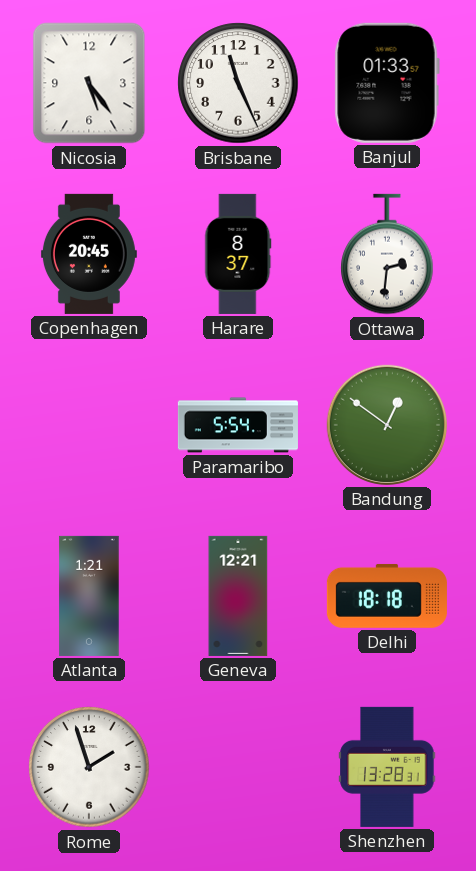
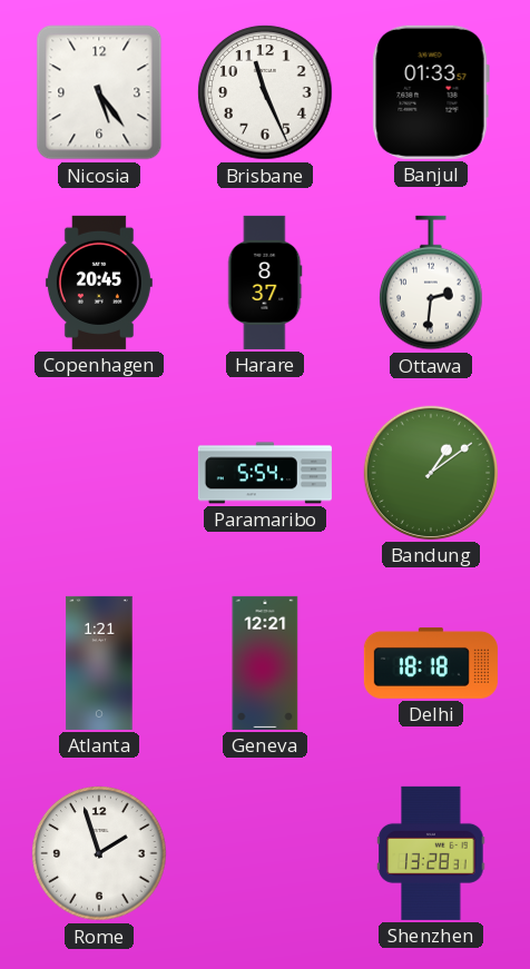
Bandung: 12:51 -> 1:09 (431, 473)
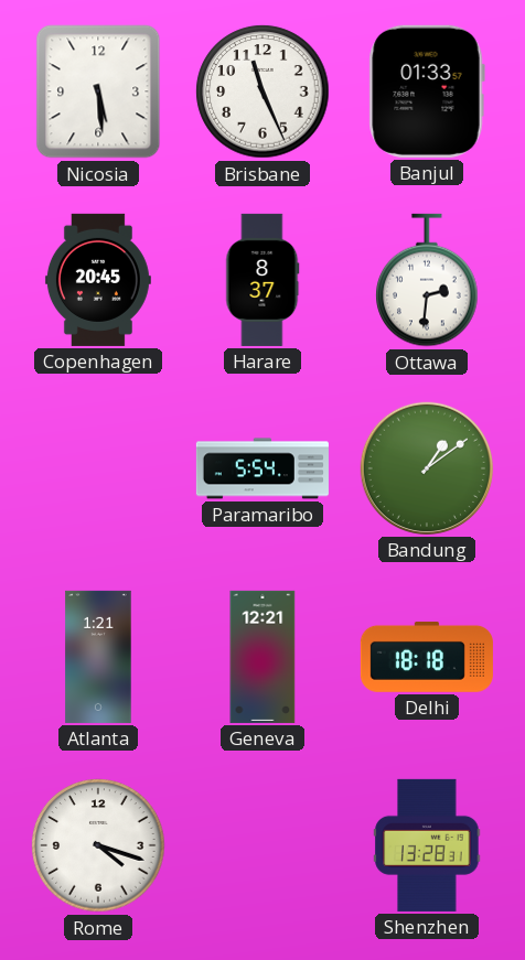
Nicosia: 5:24 -> 5:29 (98, 91)
Rome: 1:57 -> 4:18 (98, 845)
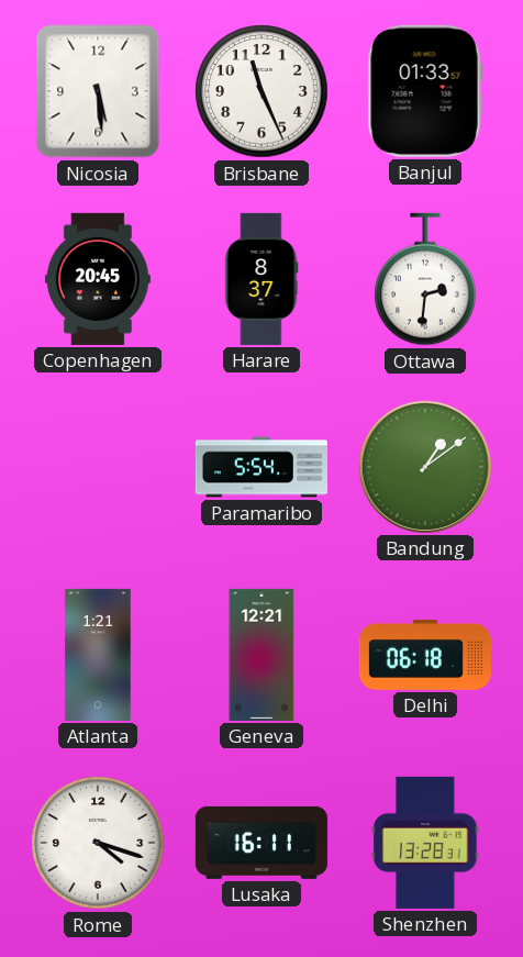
Delhi: 18:18 -> 06:18 (425, 655)
Lusaka: none -> 16:11 (261, 843)
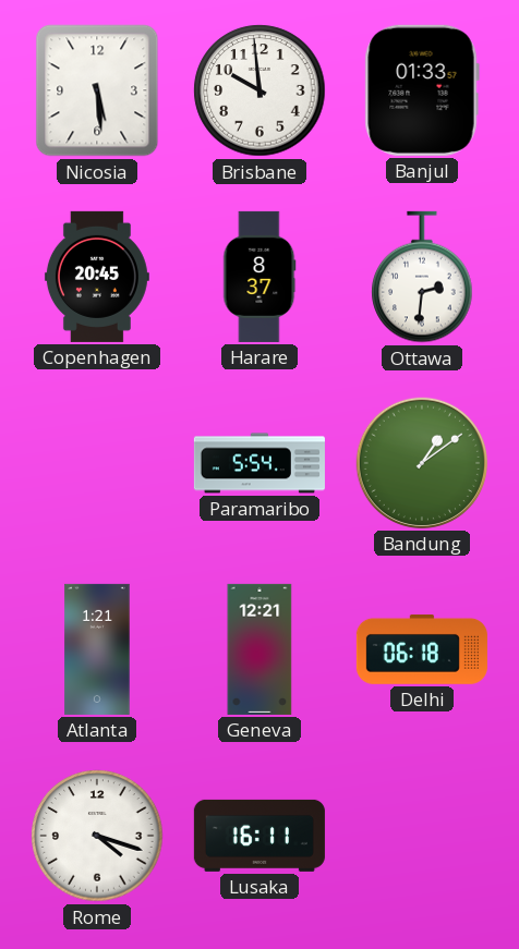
Brisbane: 11:26 -> 9:59 (259, 90)
Shenzhen: 13:28 -> none (425, 843)
